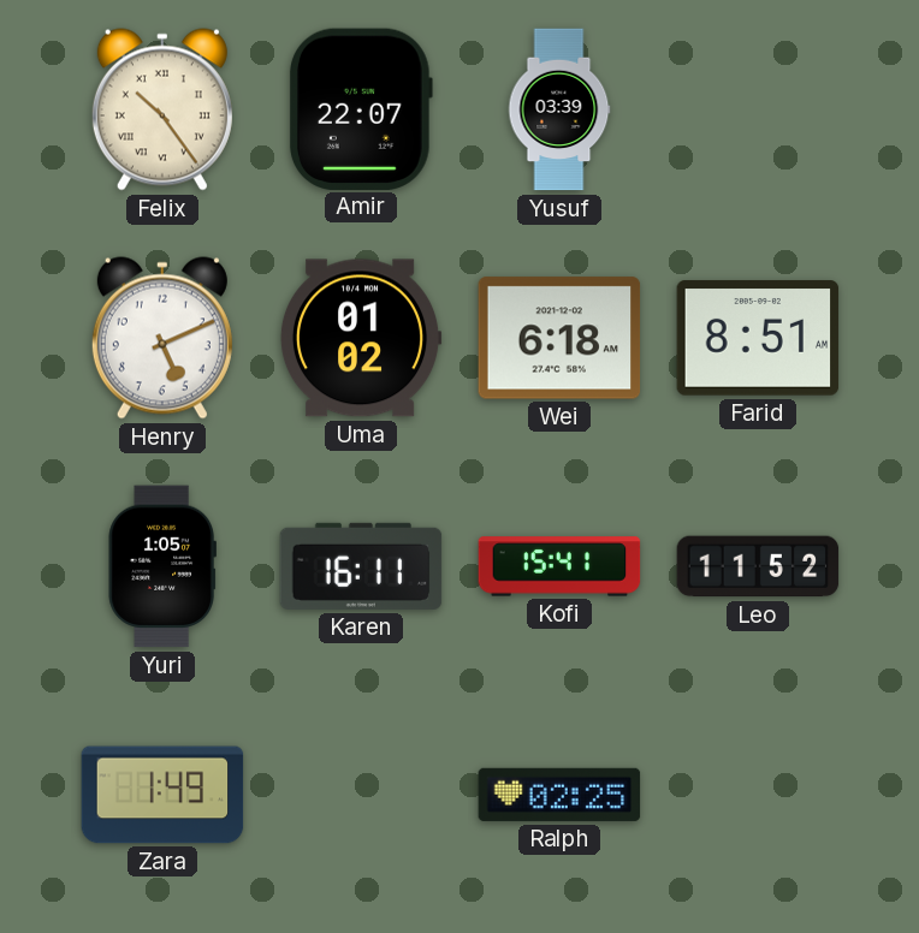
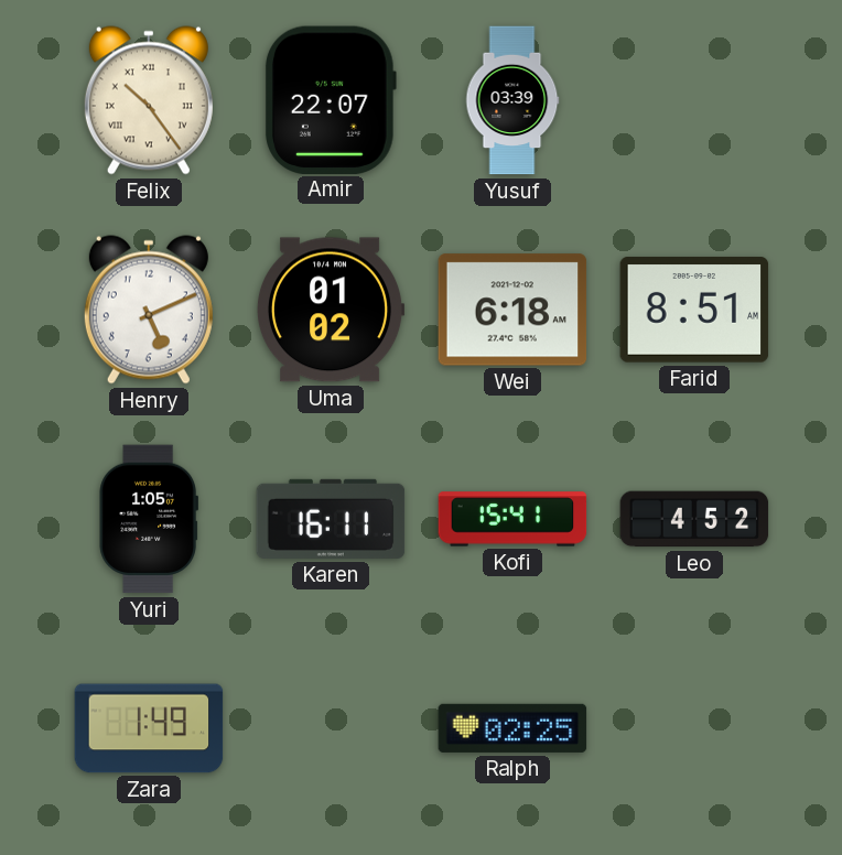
Leo: 11:52 -> 4:52 (694, 519)
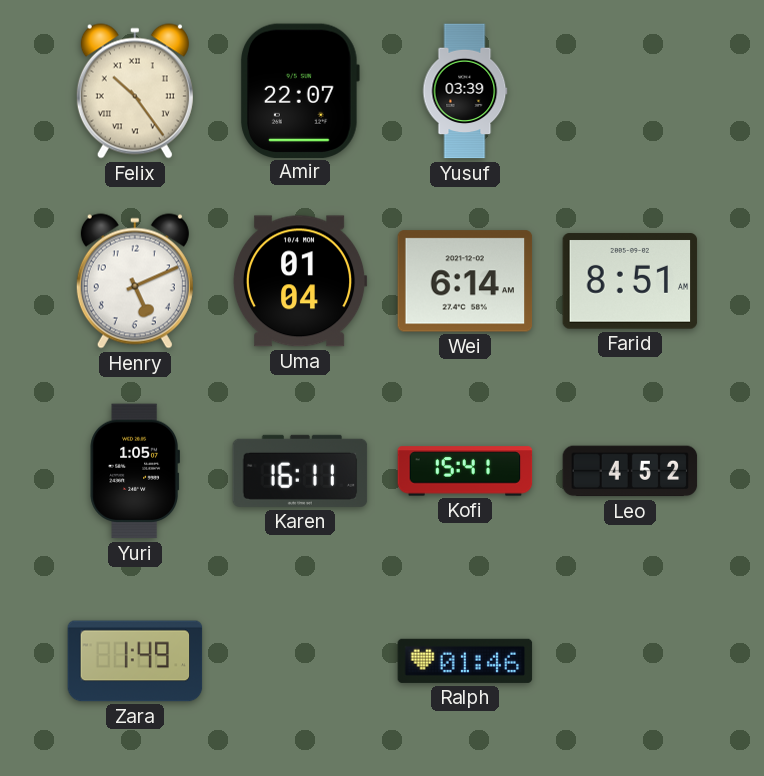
Uma: 01:02 -> 01:04 (300, 281)
Wei: 6:18 -> 6:14 (465, 281)
Ralph: 02:25 -> 01:46 (465, 661)
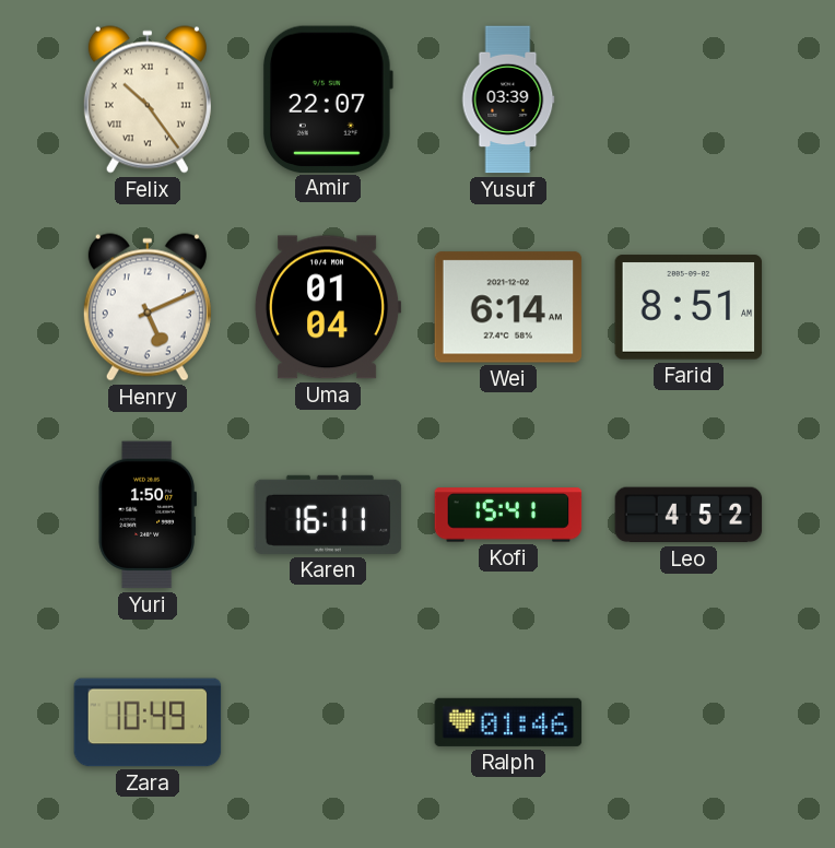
Yuri: 1:05 -> 1:50 (146, 515)
Zara: 1:49 -> 10:49 (148, 722)
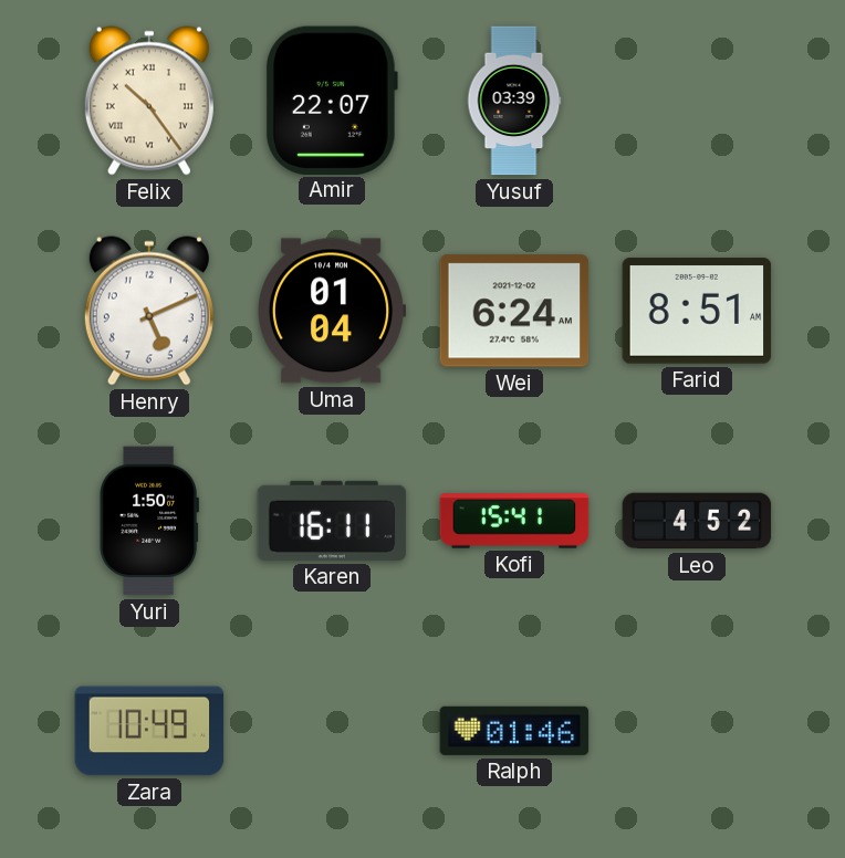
Wei: 6:14 -> 6:24 (514, 311)
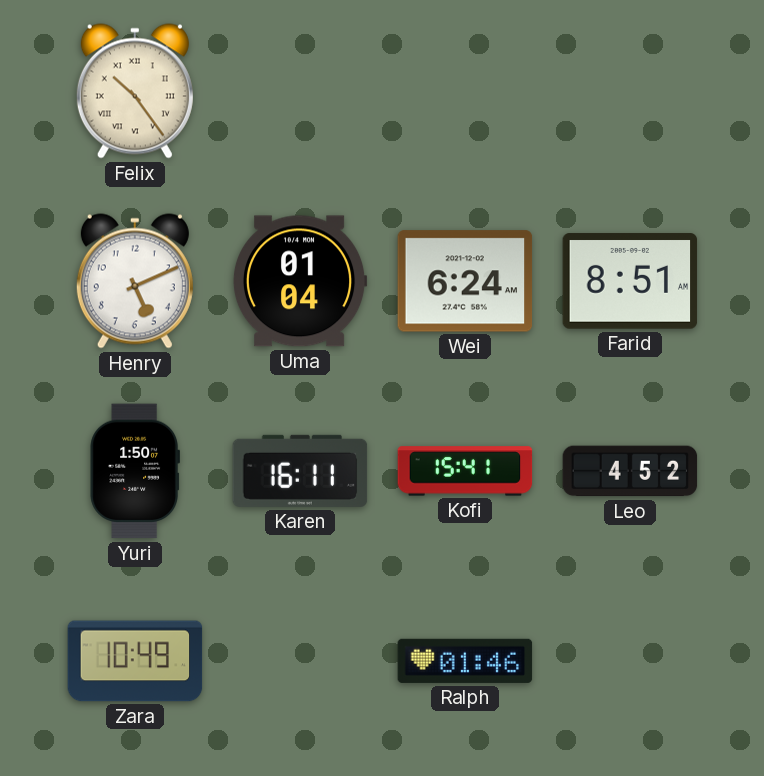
Amir: 22:07 -> none (332, 100)
Yusuf: 03:39 -> none (514, 101)
